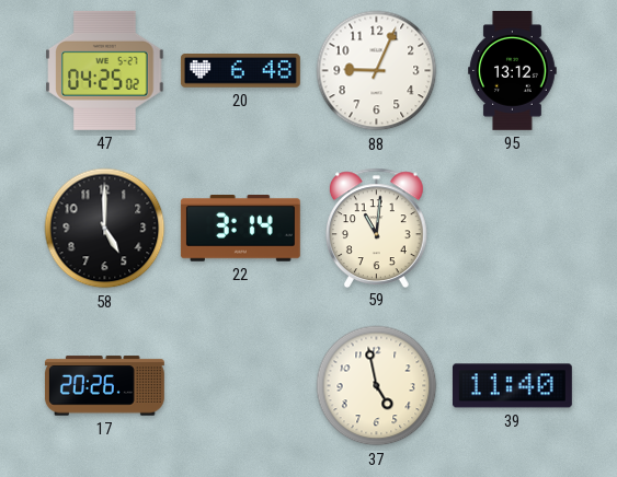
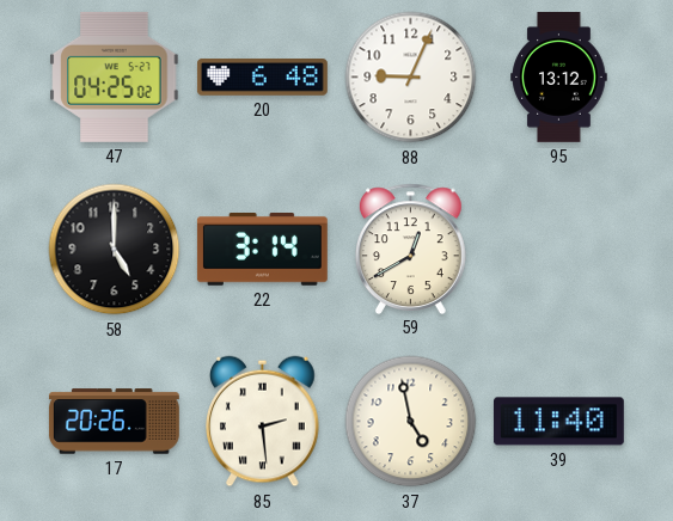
59: 11:01 -> 12:40 (411, 249)
85: none -> 2:29 (263, 422)
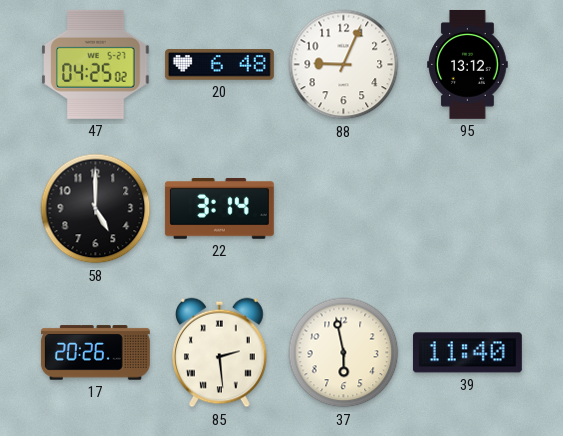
59: 12:40 -> none (411, 249)
37: 4:58 -> 5:58 (344, 353)
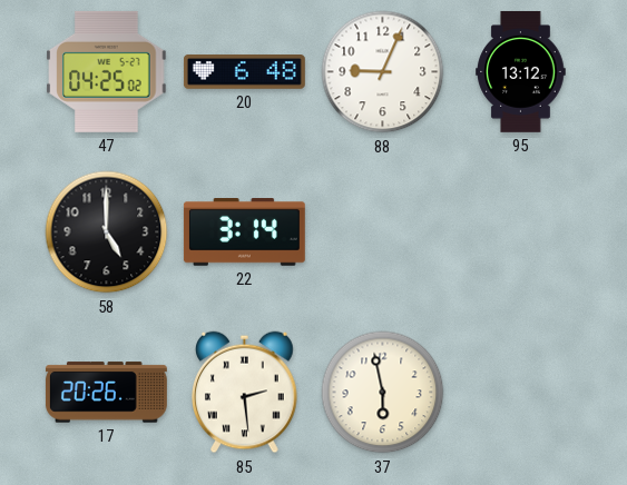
39: 11:40 -> none (467, 353)
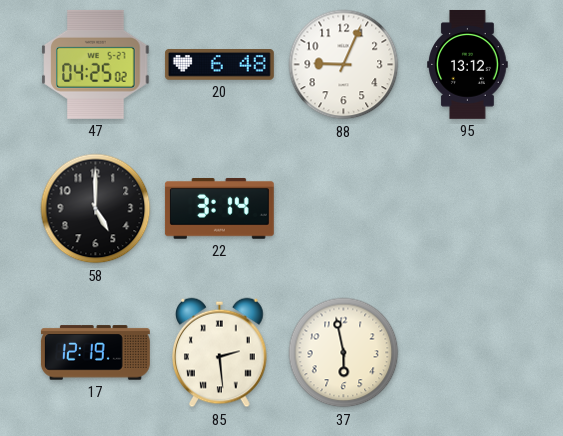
17: 20:26 -> 12:19 (95, 353)
